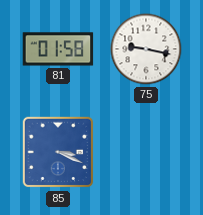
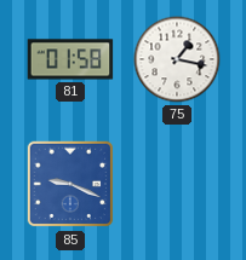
75: 9:17 -> 1:17 (177, 59)
85: 3:19 -> 9:19 (70, 184)
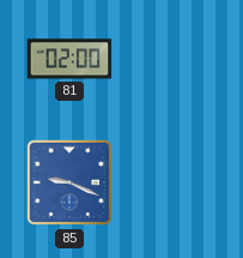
81: 01:58 -> 02:00 (69, 59)
75: 1:17 -> none (177, 59)
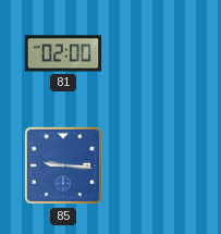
85: 9:19 -> 9:16 (63, 165)
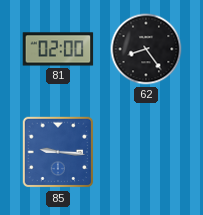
62: none -> 8:24 (146, 49)
